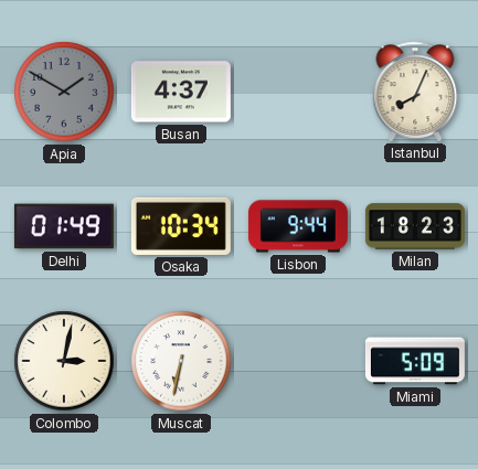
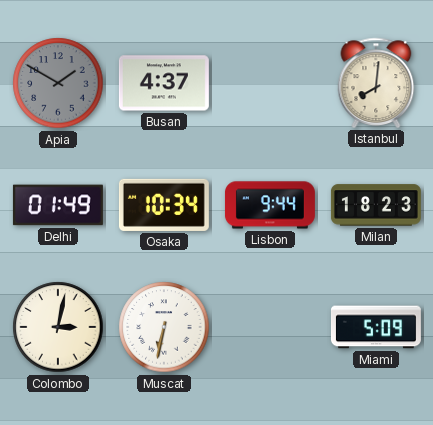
Istanbul: 8:04 -> 8:01 (376, 83)
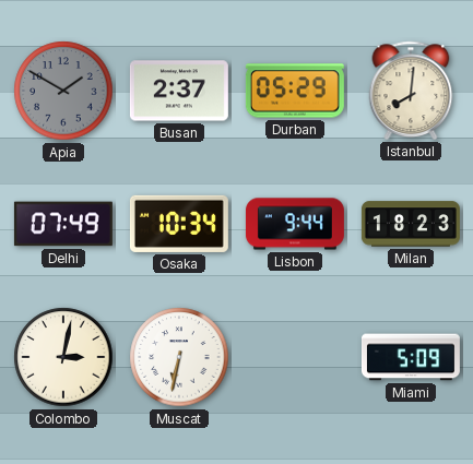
Busan: 4:37 -> 2:37 (179, 91)
Durban: none -> 05:29 (295, 91)
Delhi: 01:49 -> 07:49 (63, 224)
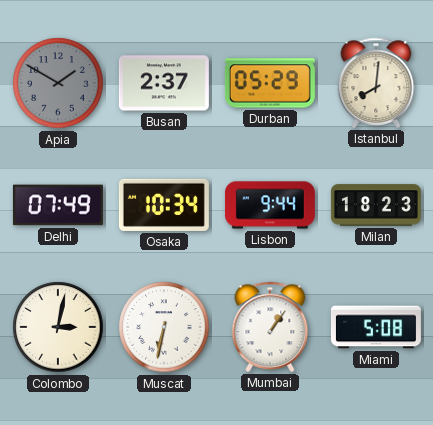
Mumbai: none -> 1:06 (270, 327)
Miami: 5:09 -> 5:08 (376, 327)
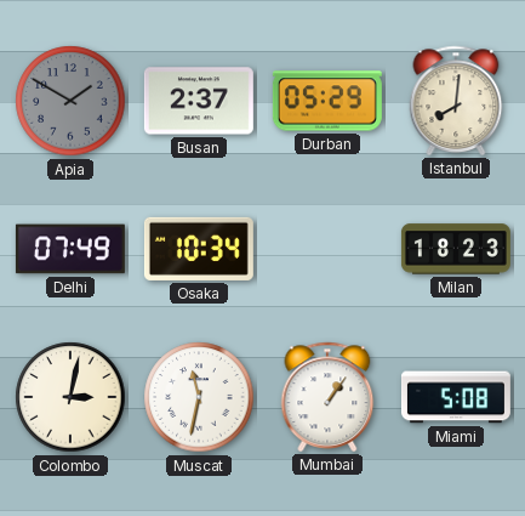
Lisbon: 9:44 -> none (270, 205)
Muscat: 6:32 -> 11:32 (199, 397)
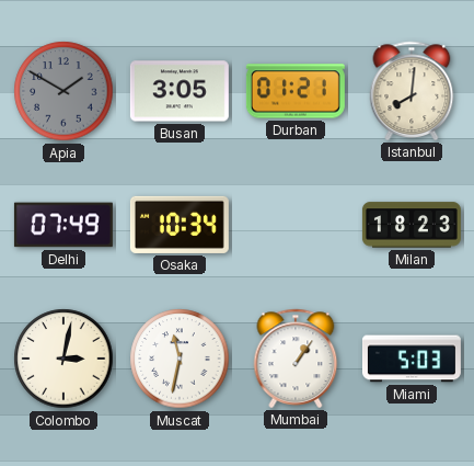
Busan: 2:37 -> 3:05 (180, 91)
Durban: 05:29 -> 01:21 (296, 91)
Miami: 5:08 -> 5:03 (412, 359)
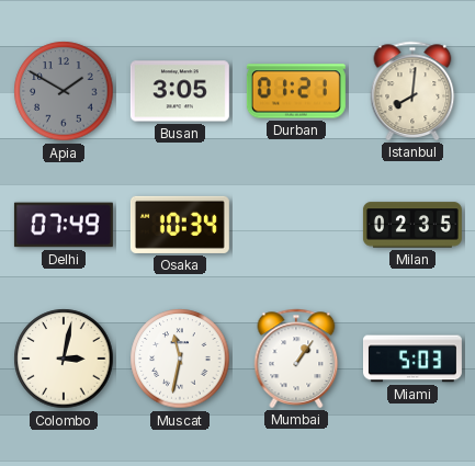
Milan: 18:23 -> 02:35 (412, 225)
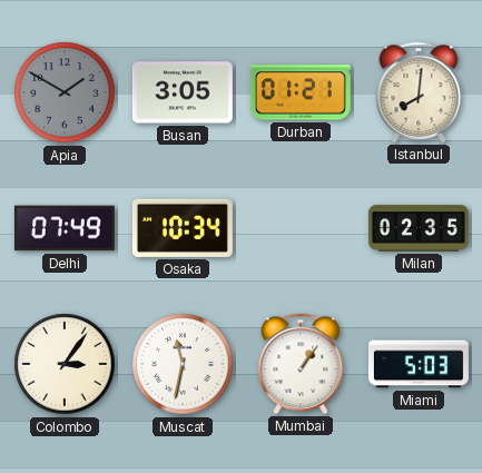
Colombo: 3:02 -> 3:06 (65, 364)
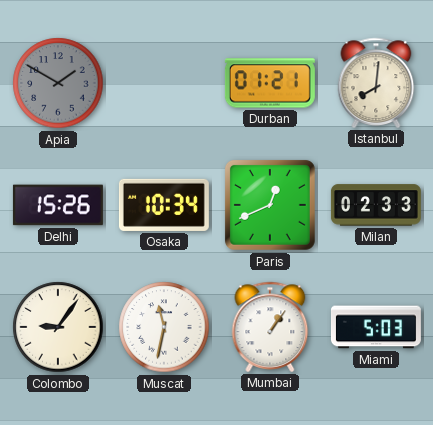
Busan: 3:05 -> none (183, 92)
Delhi: 07:49 -> 15:26 (58, 205)
Paris: none -> 12:41 (270, 205)
Milan: 02:35 -> 02:33 (376, 205)
Colombo: 3:06 -> 9:06 (58, 327)
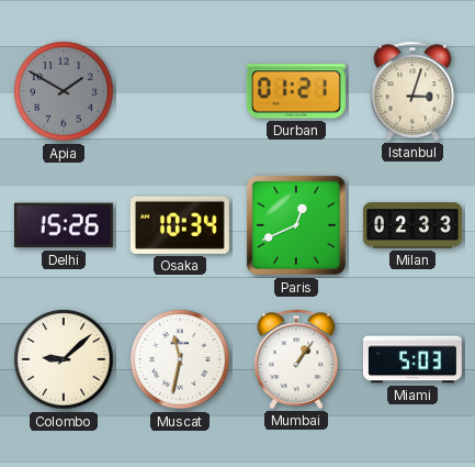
Istanbul: 8:01 -> 3:03 (412, 91)
Colombo: 9:06 -> 9:08 (64, 359)
